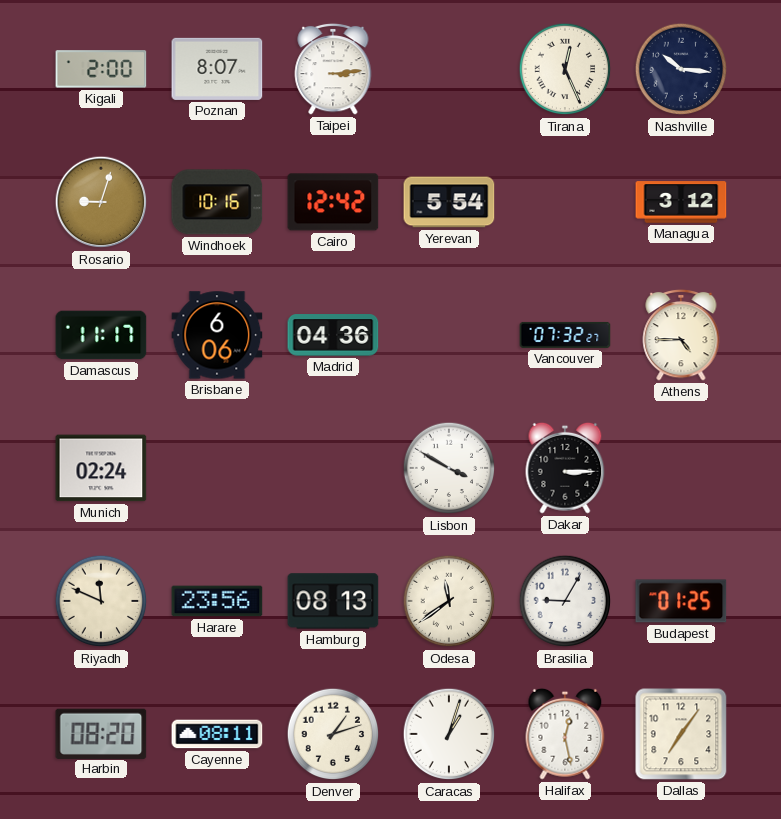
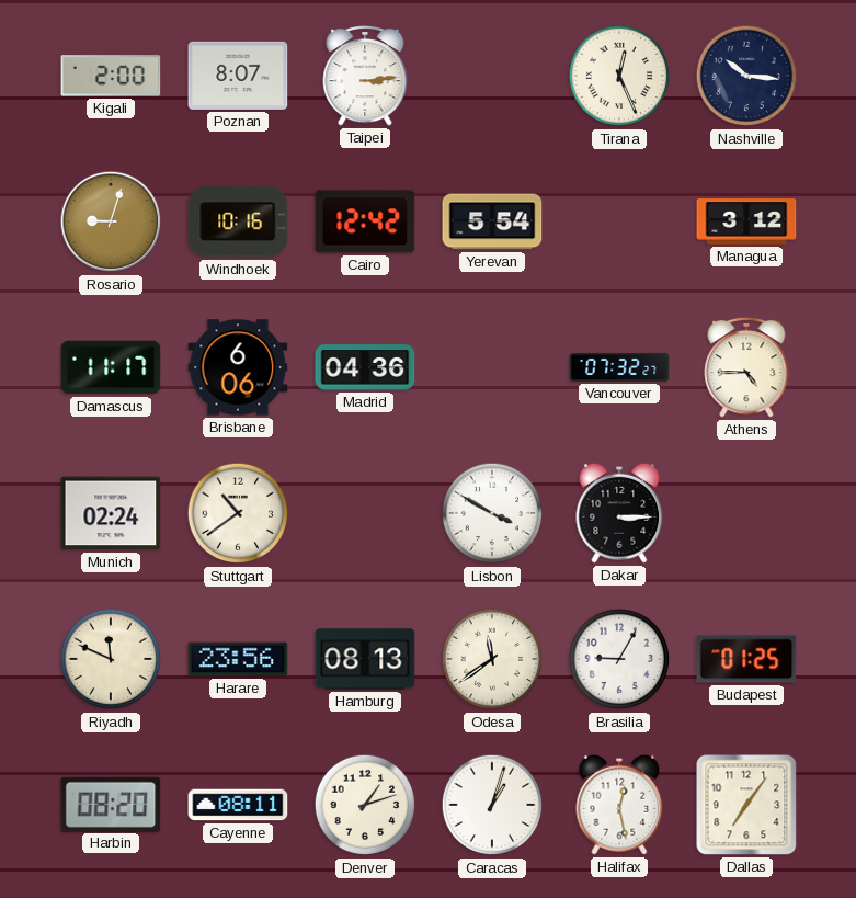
Stuttgart: none -> 10:39 (238, 513)
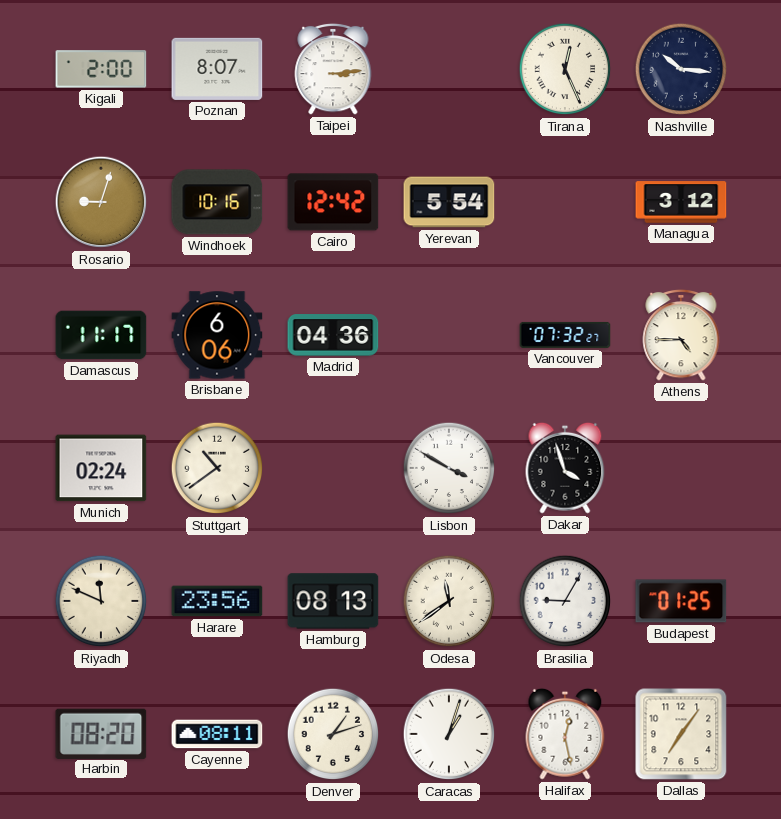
Dakar: 3:15 -> 3:57 (565, 468)
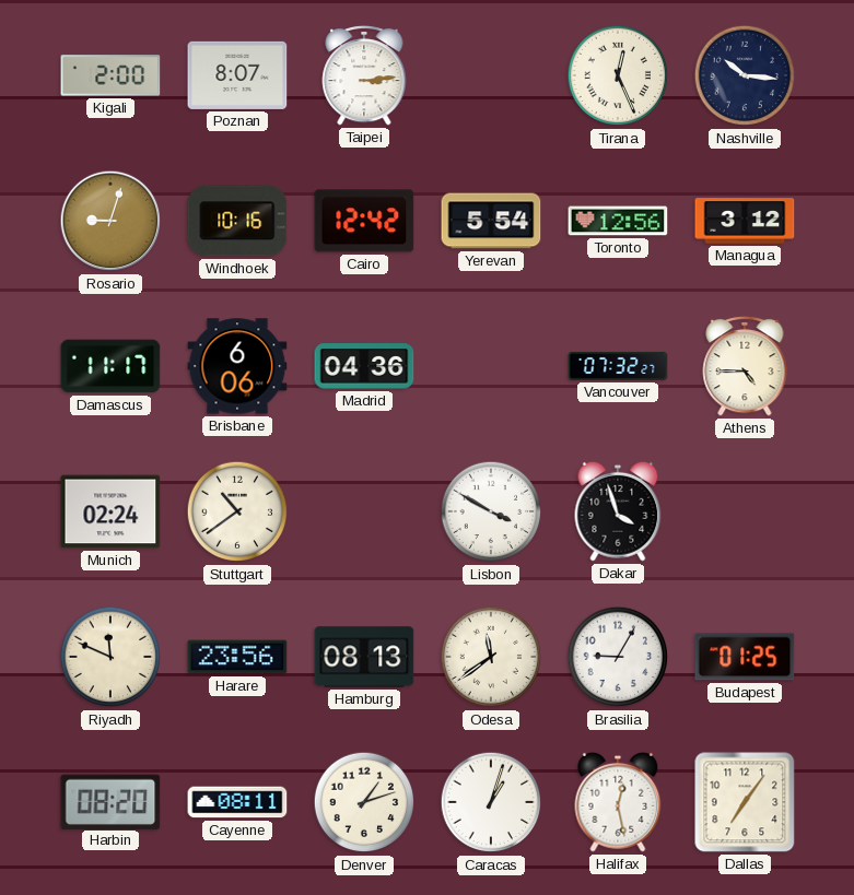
Toronto: none -> 12:56 (618, 221)
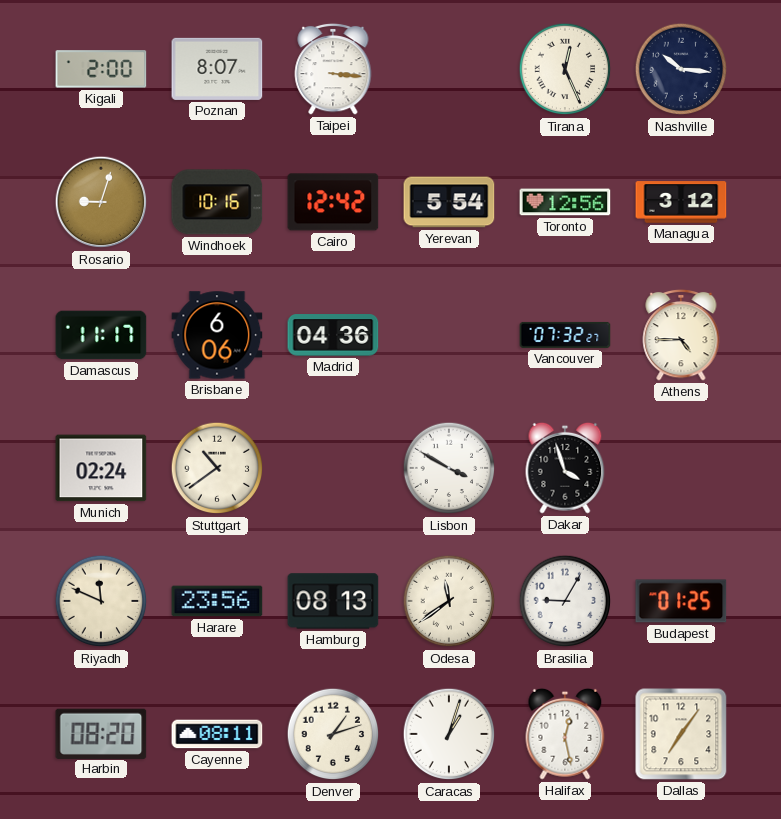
Taipei: 3:14 -> 3:16 (333, 69)
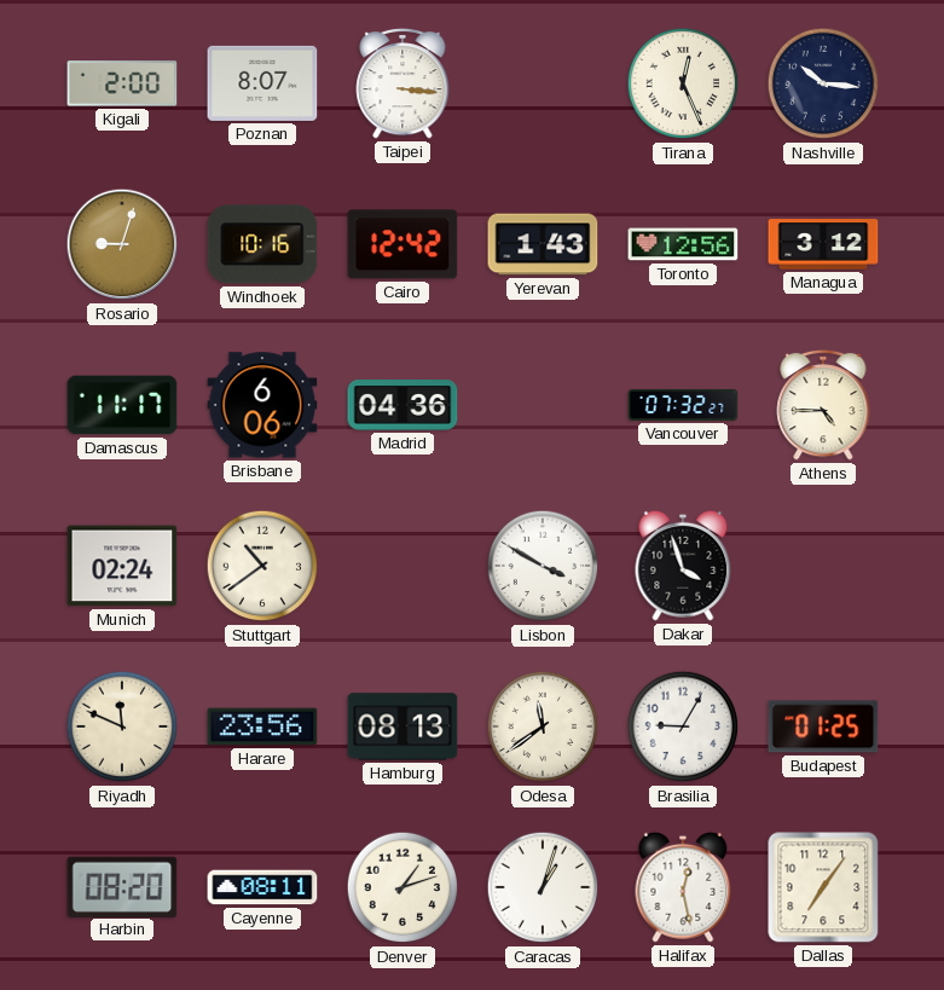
Yerevan: 5:54 -> 1:43 (543, 244)
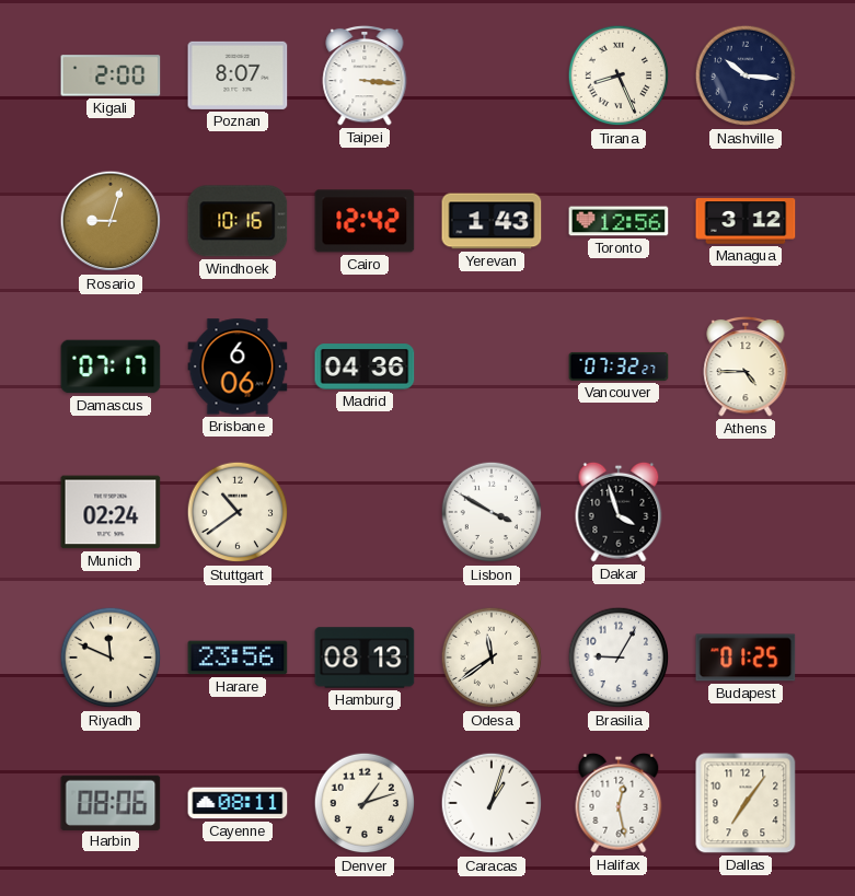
Tirana: 12:26 -> 8:26 (619, 75)
Damascus: 11:17 -> 07:17 (111, 366)
Harbin: 08:20 -> 08:06 (111, 802)
